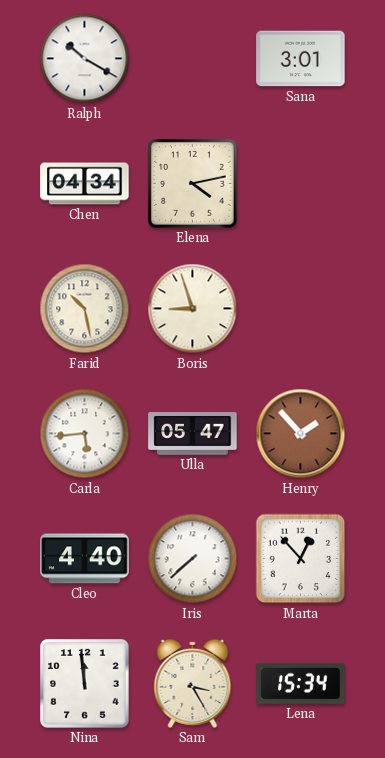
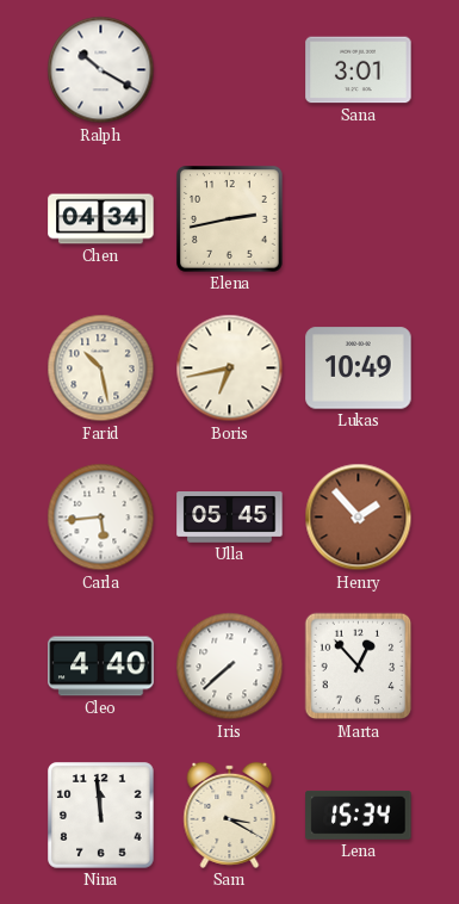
Elena: 4:13 -> 2:43 (230, 219)
Boris: 8:57 -> 6:43 (230, 369)
Lukas: none -> 10:49 (359, 369)
Ulla: 05:47 -> 05:45 (230, 518)
Sam: 3:25 -> 3:20 (230, 815)
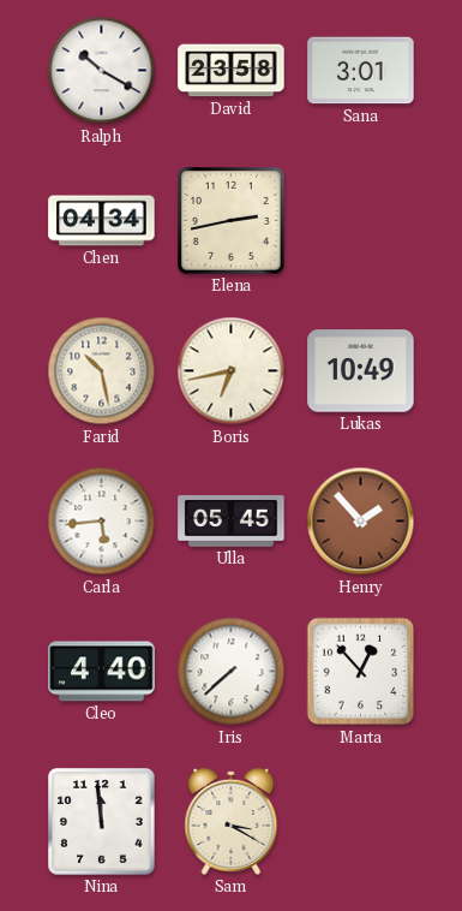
David: none -> 23:58 (232, 71)
Lena: 15:34 -> none (359, 815)
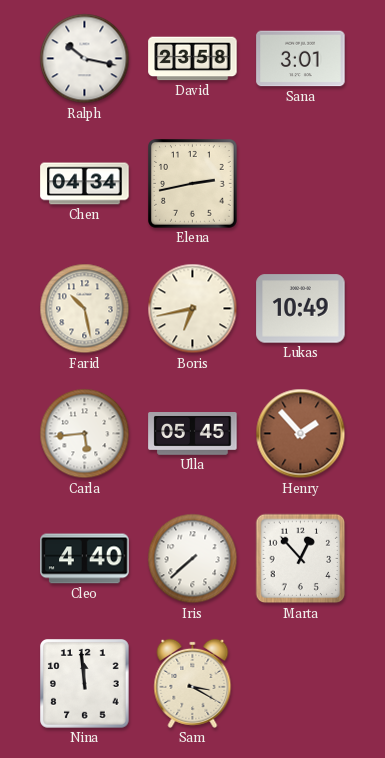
Ralph: 10:20 -> 10:17 (85, 59)
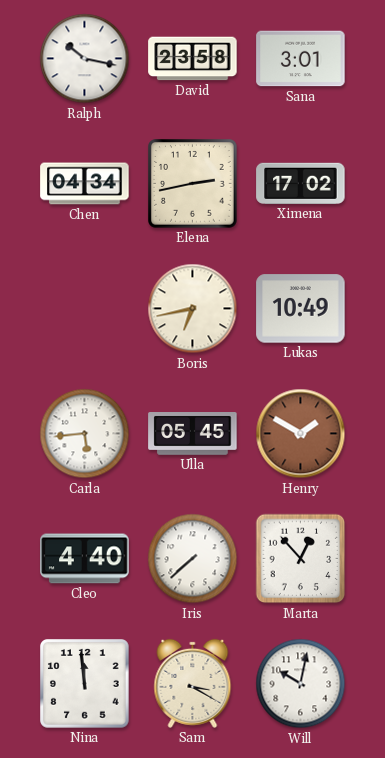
Ximena: none -> 17:02 (301, 183)
Farid: 10:28 -> none (85, 309)
Henry: 1:53 -> 1:50 (301, 434)
Will: none -> 10:02 (301, 684)
